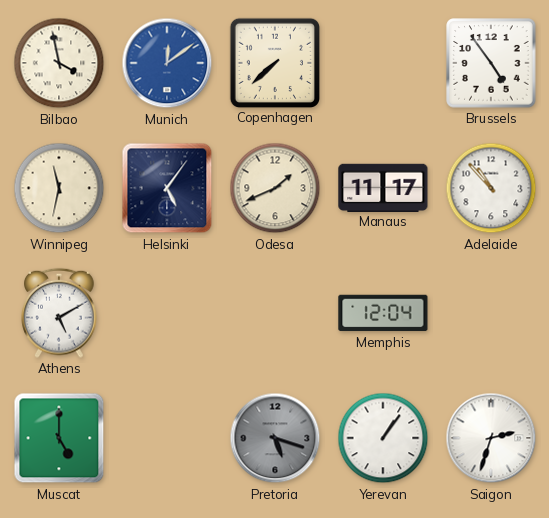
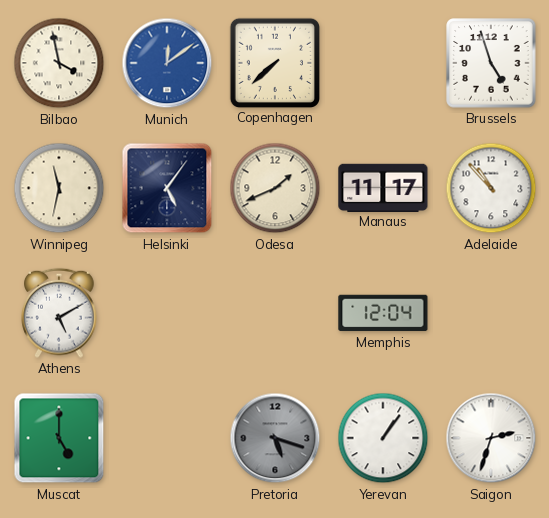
Brussels: 4:54 -> 4:57 (491, 63)
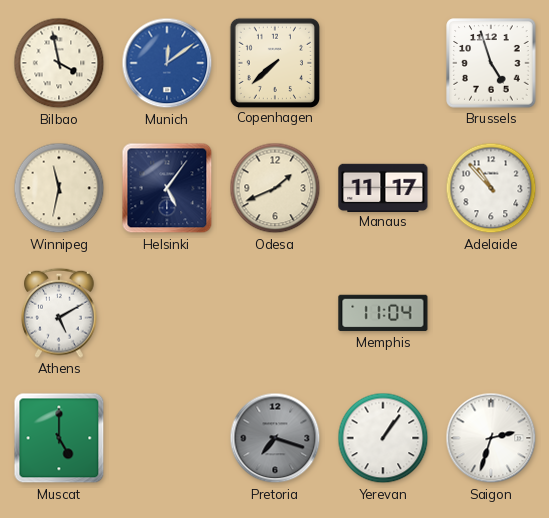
Memphis: 12:04 -> 11:04 (383, 313)
Pretoria: 5:18 -> 7:18 (275, 438)
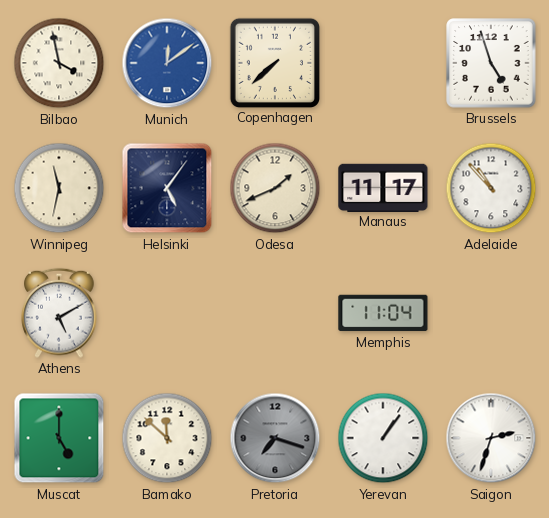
Bamako: none -> 11:52 (167, 438)
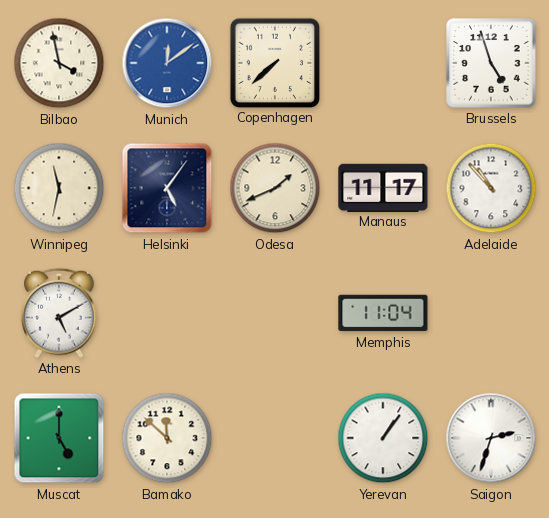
Pretoria: 7:18 -> none (275, 438)
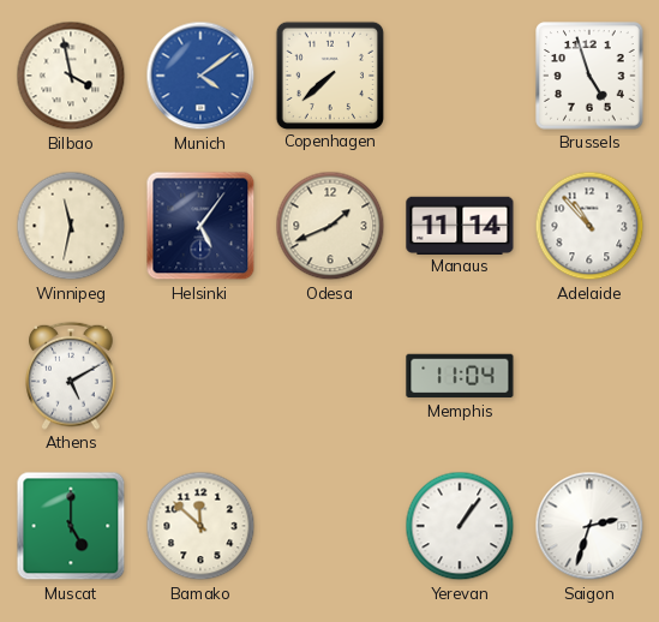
Munich: 12:09 -> 4:09 (200, 76)
Manaus: 11:17 -> 11:14 (460, 225)
